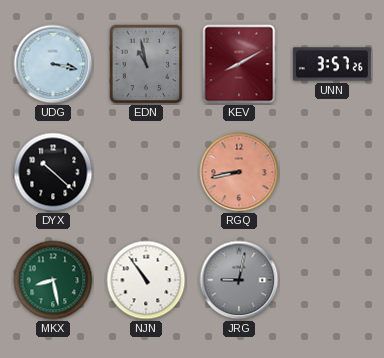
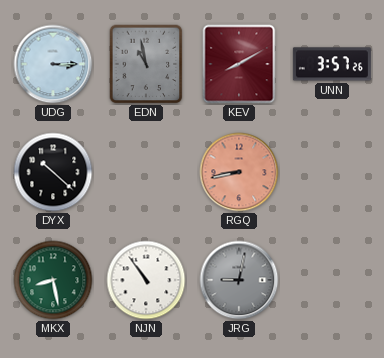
UDG: 3:17 -> 3:15 (53, 64)
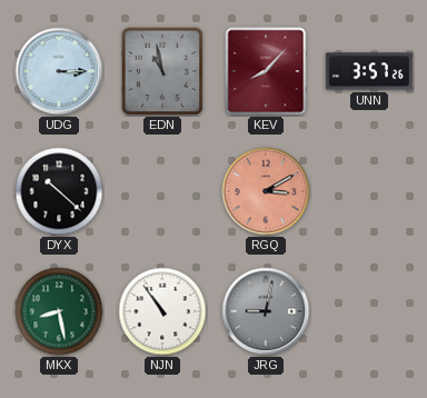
KEV: 8:10 -> 8:07 (266, 71)
RGQ: 8:43 -> 3:10 (266, 191)
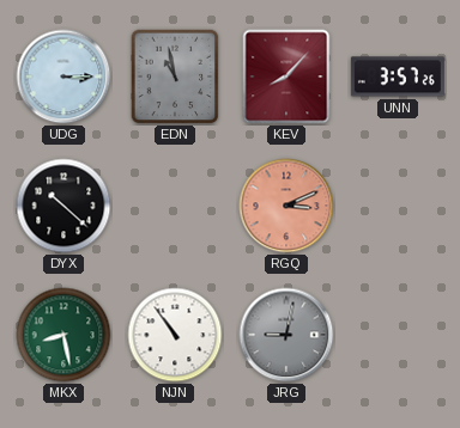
RGQ: 3:10 -> 3:11 (286, 206)
